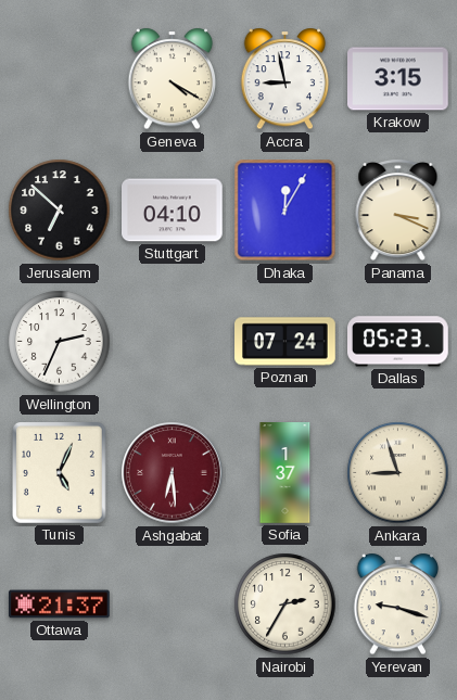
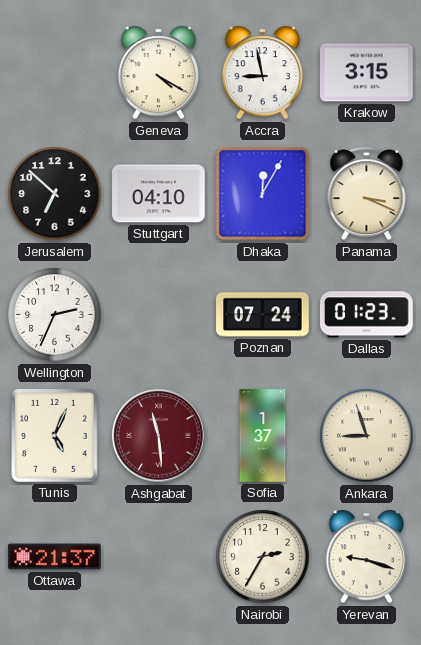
Dallas: 05:23 -> 01:23 (367, 315)
Ashgabat: 6:29 -> 11:29 (159, 436)
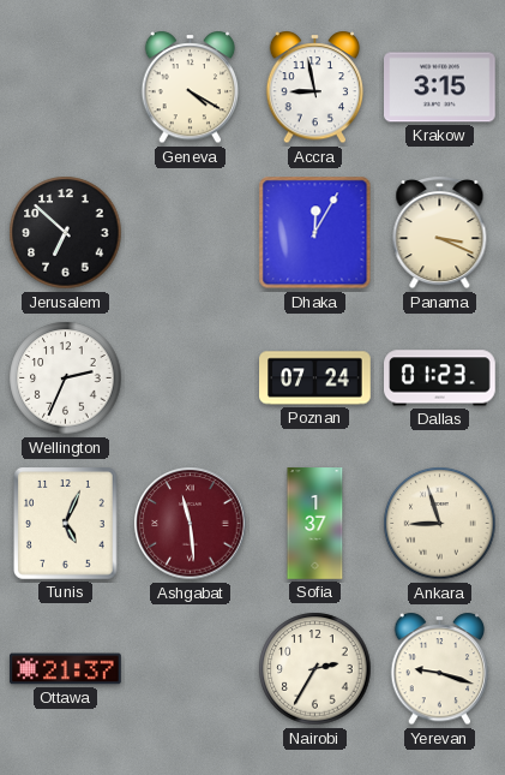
Stuttgart: 04:10 -> none (159, 194)
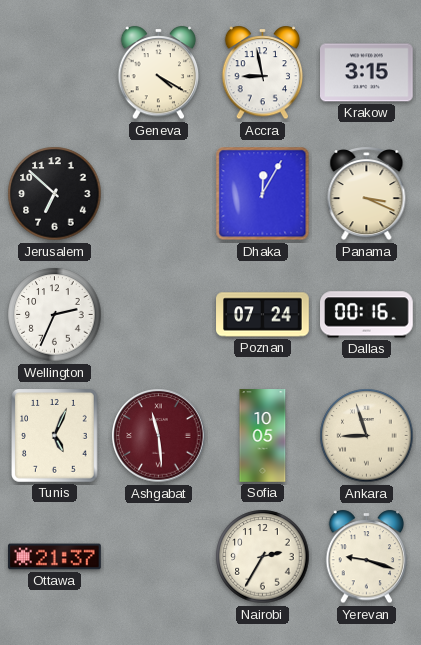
Dallas: 01:23 -> 00:16 (367, 315)
Sofia: 1:37 -> 10:05 (263, 436)
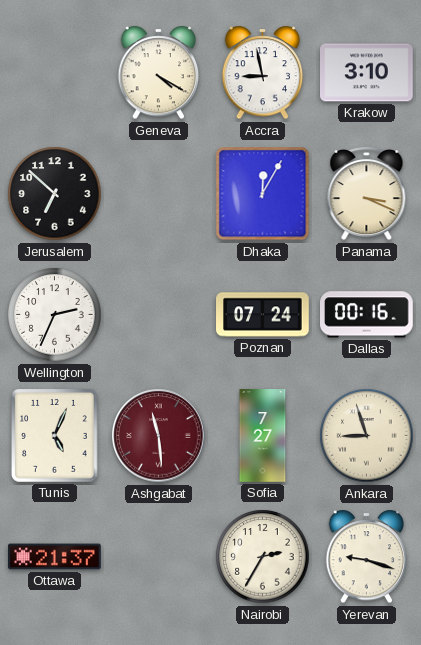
Krakow: 3:15 -> 3:10 (367, 73)
Sofia: 10:05 -> 7:27 (263, 436)
